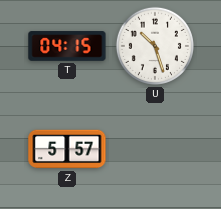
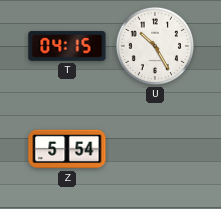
U: 10:27 -> 10:25 (155, 46)
Z: 5:57 -> 5:54 (67, 149)
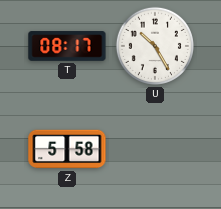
T: 04:15 -> 08:17 (67, 46)
Z: 5:54 -> 5:58 (67, 149)
